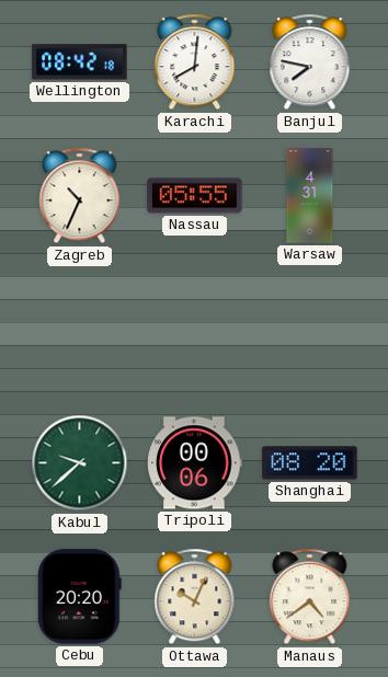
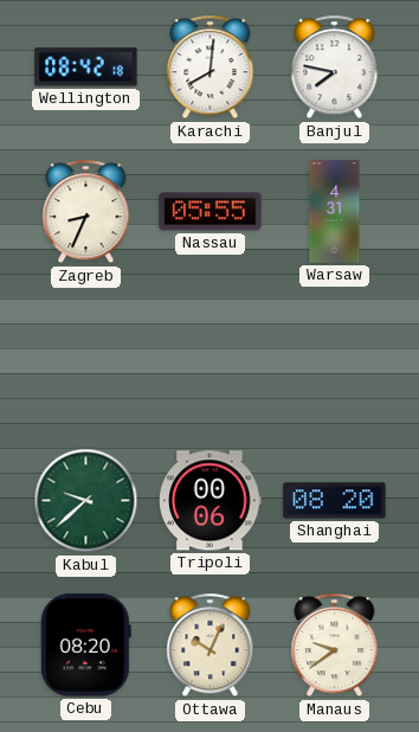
Zagreb: 10:34 -> 8:34 (86, 212)
Cebu: 20:20 -> 08:20 (85, 646)
Manaus: 4:39 -> 9:39 (335, 646)
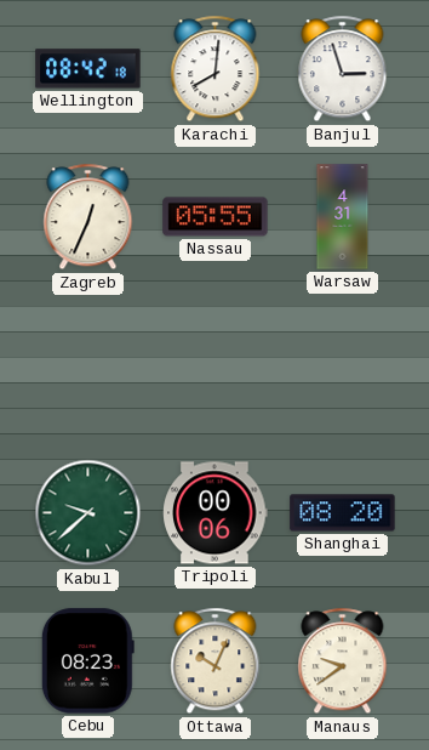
Banjul: 7:47 -> 2:57 (343, 69)
Zagreb: 8:34 -> 12:34 (88, 217)
Cebu: 08:20 -> 08:23 (87, 661)
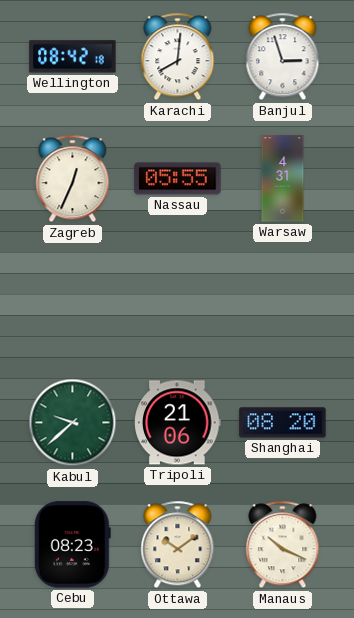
Tripoli: 00:06 -> 21:06 (178, 423)
Ottawa: 10:04 -> 10:09 (178, 545)
Manaus: 9:39 -> 10:19 (283, 545)
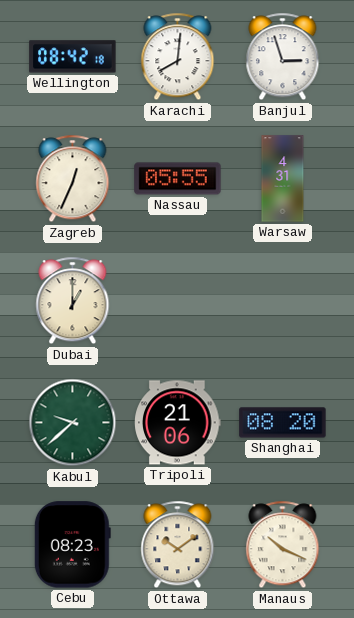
Dubai: none -> 1:00 (73, 301)
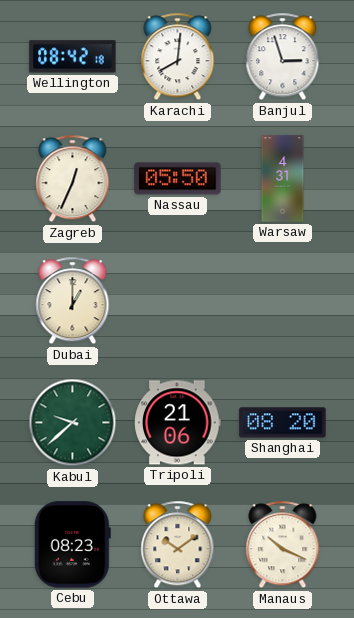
Nassau: 05:55 -> 05:50 (178, 179)
